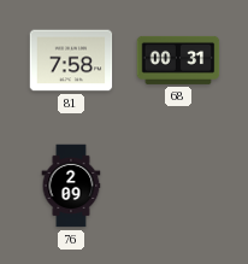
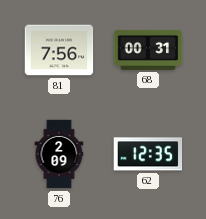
81: 7:58 -> 7:56 (59, 50)
62: none -> 12:35 (148, 154)
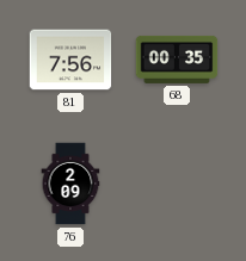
68: 00:31 -> 00:35 (177, 60)
62: 12:35 -> none (148, 154)
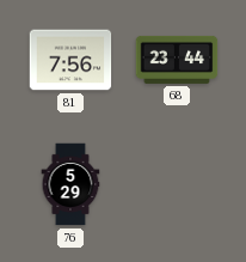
68: 00:35 -> 23:44 (177, 60)
76: 2:09 -> 5:29 (70, 184)
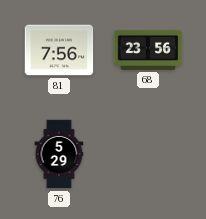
68: 23:44 -> 23:56 (148, 50)
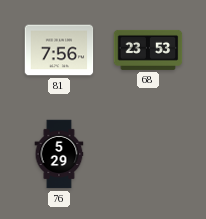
68: 23:56 -> 23:53 (148, 50)
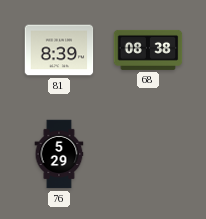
81: 7:56 -> 8:39 (59, 50)
68: 23:53 -> 08:38 (148, 50)
